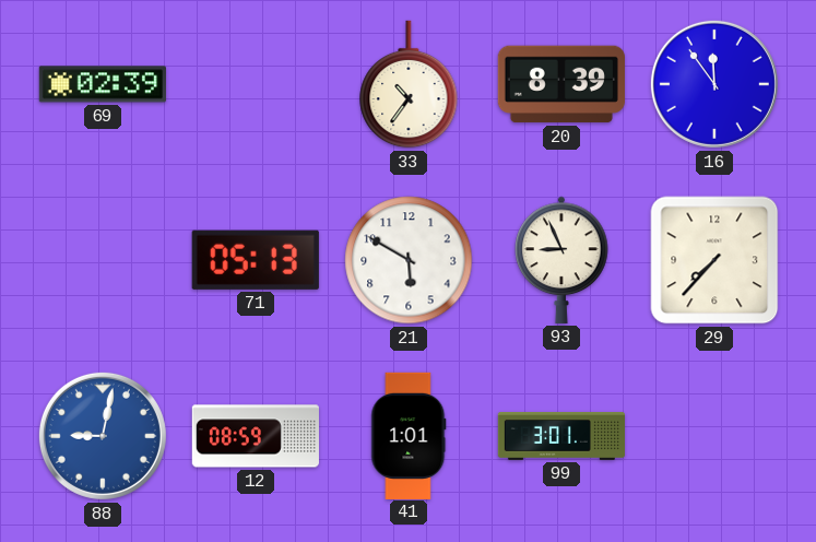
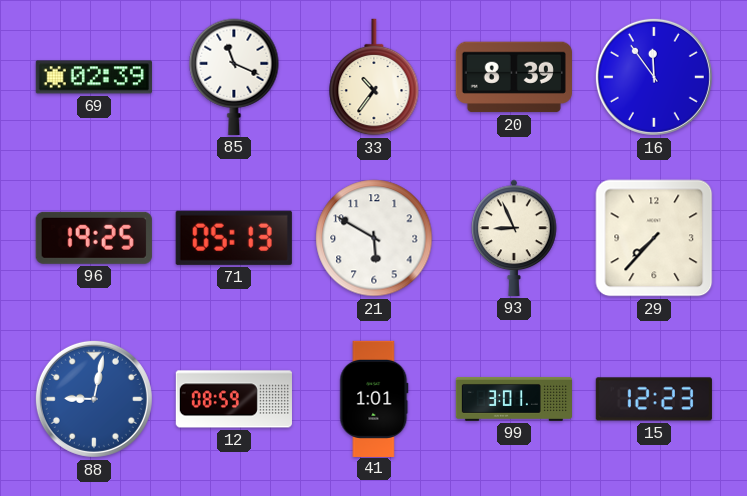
85: none -> 11:19 (234, 77)
96: none -> 19:25 (94, 238)
15: none -> 12:23 (654, 399)
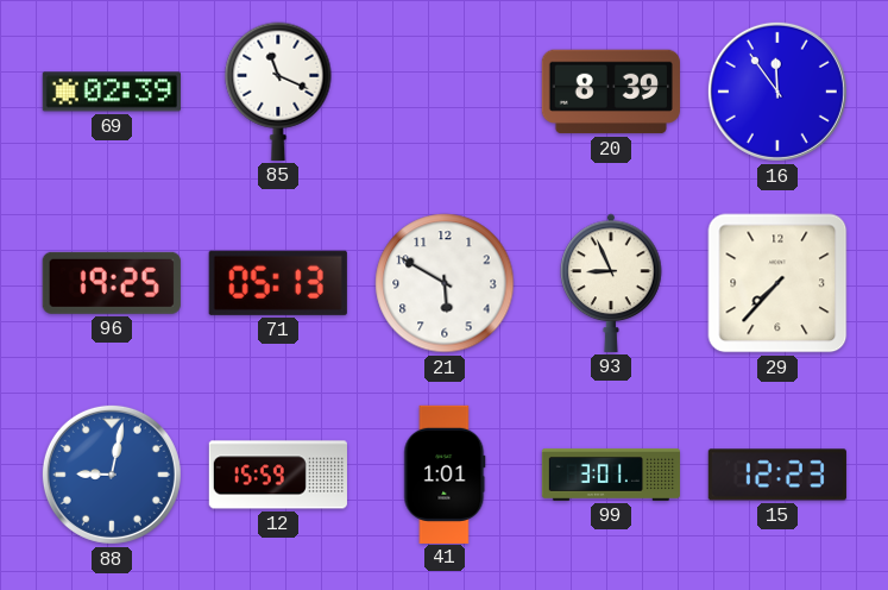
33: 10:36 -> none (374, 77)
12: 08:59 -> 15:59 (278, 475)
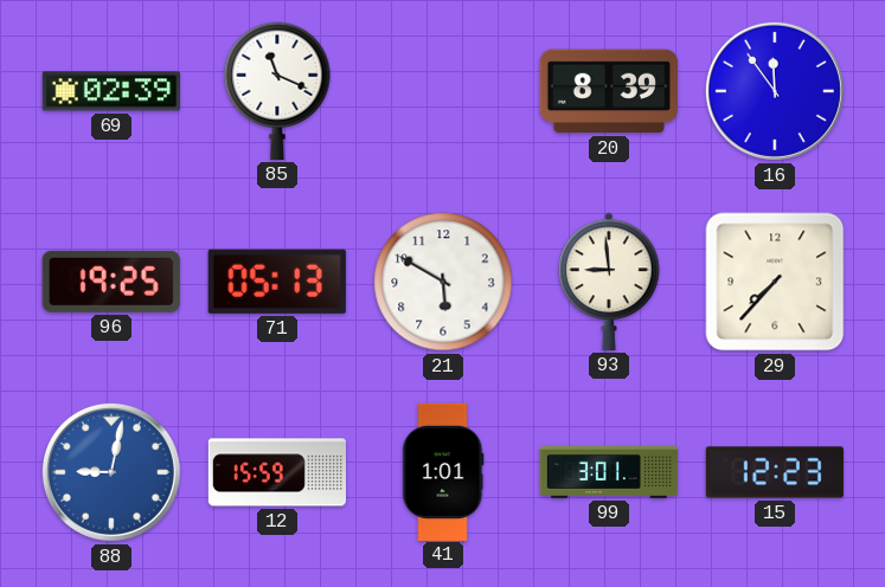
93: 8:56 -> 8:59 (609, 282)
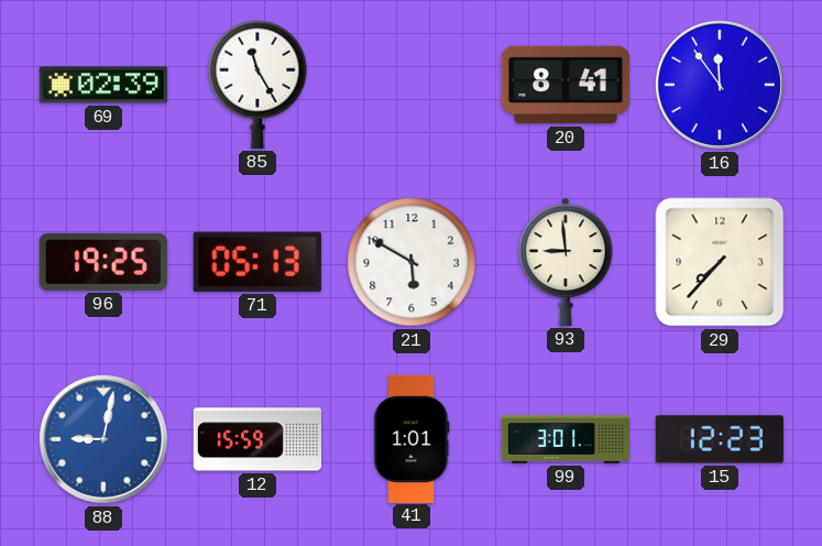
85: 11:19 -> 11:25 (257, 85)
20: 8:39 -> 8:41 (566, 85)
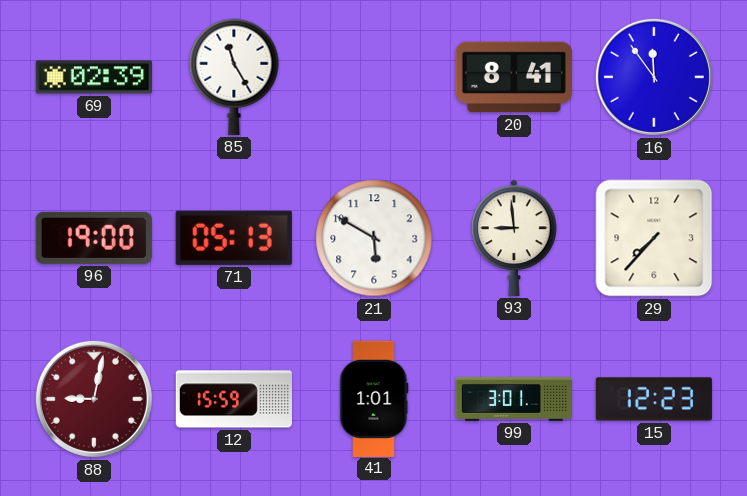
96: 19:25 -> 19:00 (94, 238)
88 dial: blue -> burgundy (94, 399)
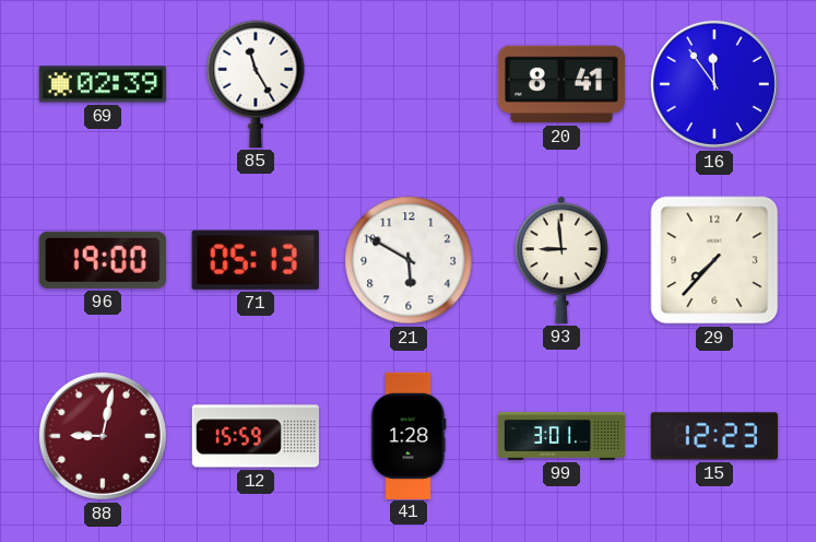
41: 1:01 -> 1:28 (409, 435)
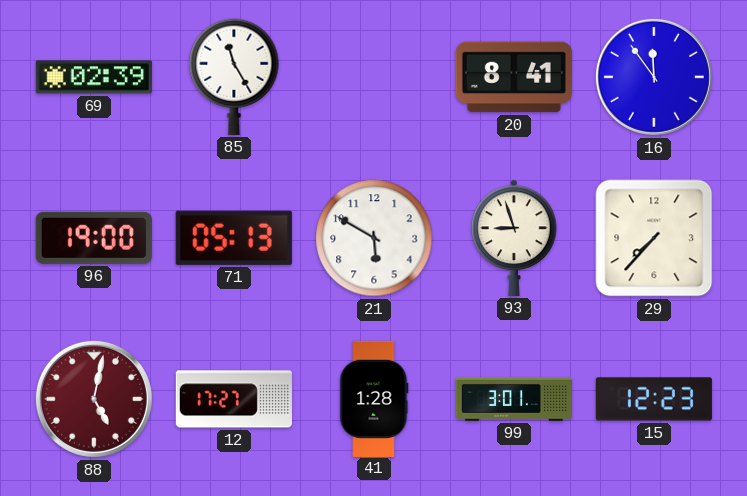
93: 8:59 -> 8:57 (514, 238)
88: 9:02 -> 5:02 (94, 399)
12: 15:59 -> 17:27 (234, 399)
